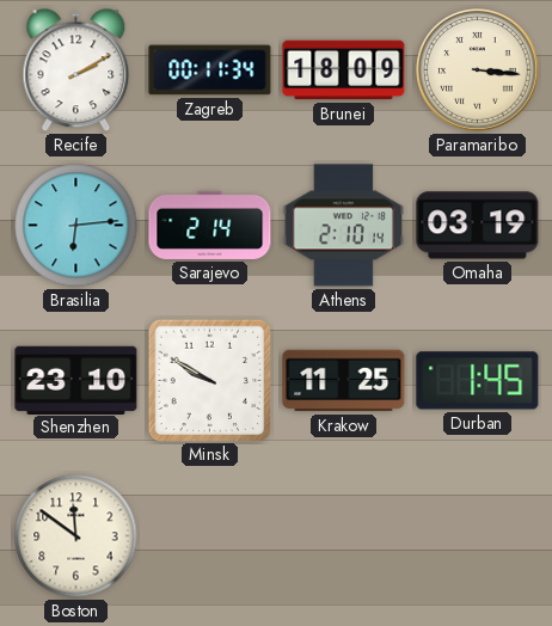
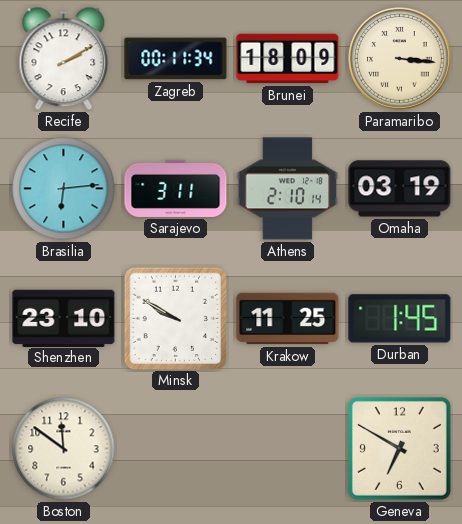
Sarajevo: 2:14 -> 3:11 (176, 188)
Geneva: none -> 6:50 (399, 448)
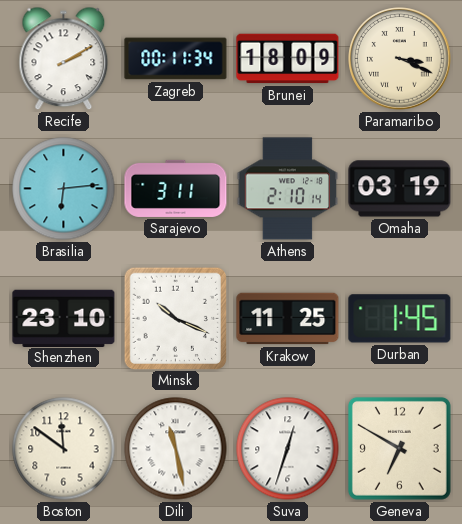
Paramaribo: 3:16 -> 3:19 (400, 59)
Minsk: 9:50 -> 10:19 (175, 318)
Dili: none -> 11:28 (176, 449)
Suva: none -> 12:33 (288, 449)
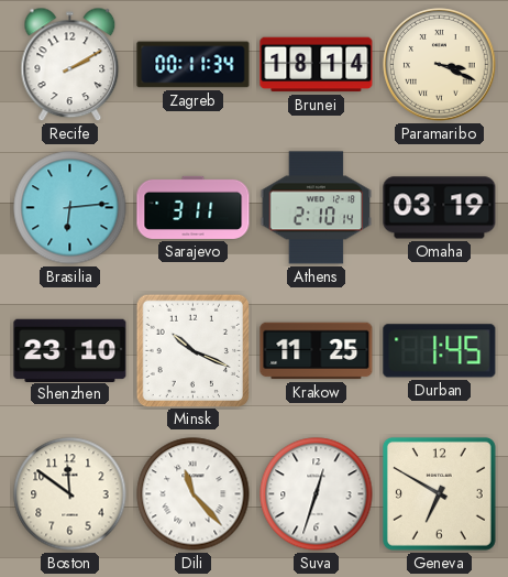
Brunei: 18:09 -> 18:14 (317, 65)
Dili: 11:28 -> 11:23 (194, 494)
